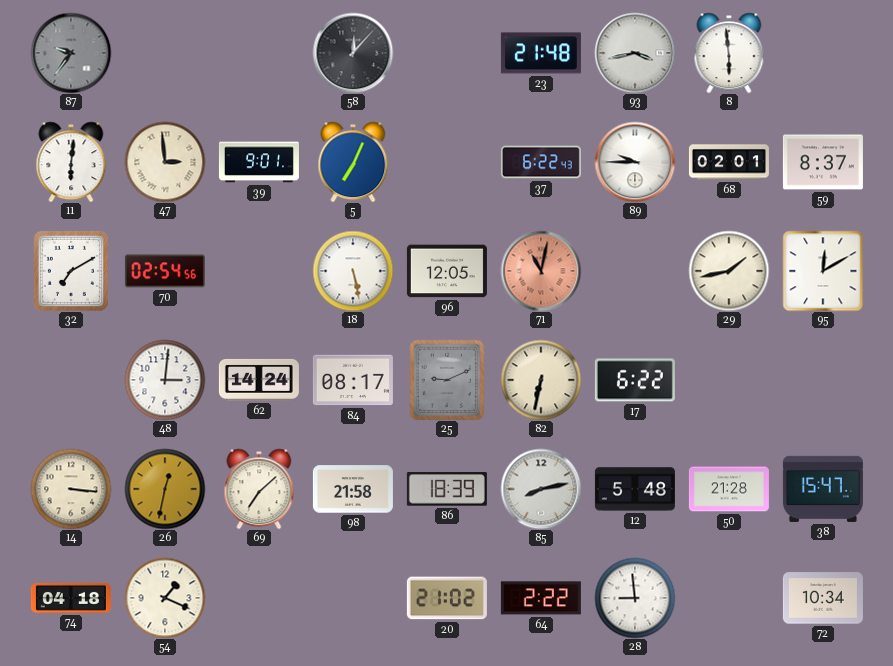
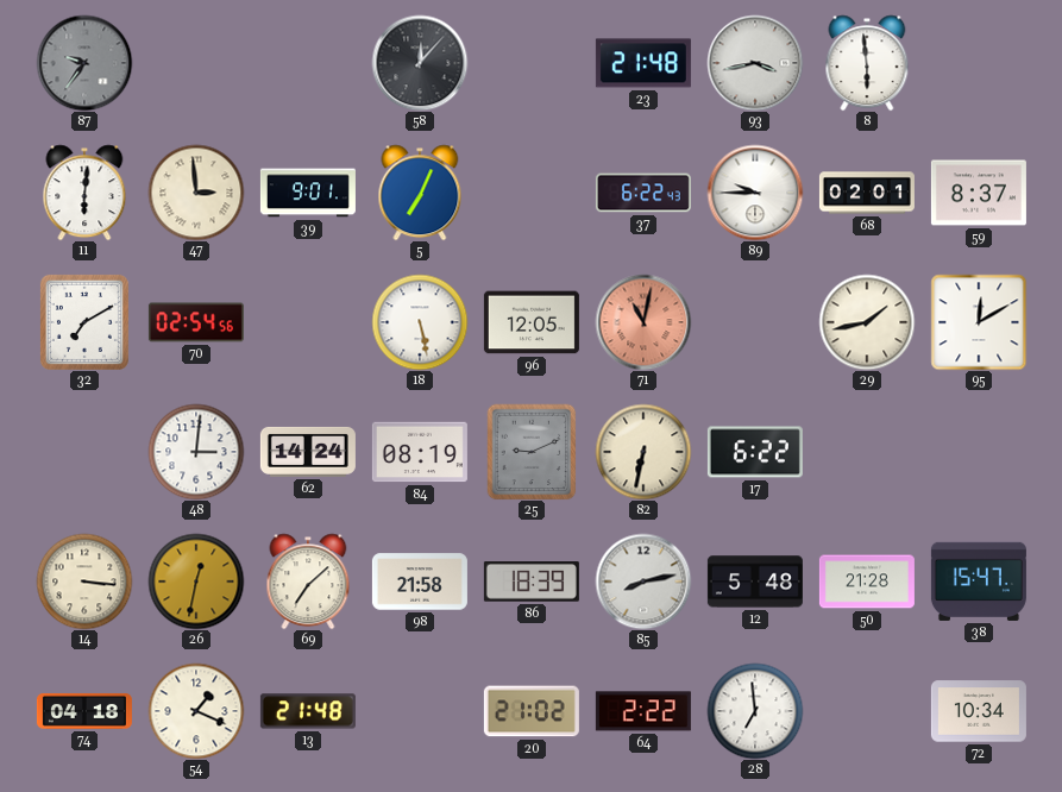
84: 08:17 -> 08:19 (420, 452)
13: none -> 21:48 (308, 711)
28: 8:59 -> 6:59 (755, 711)
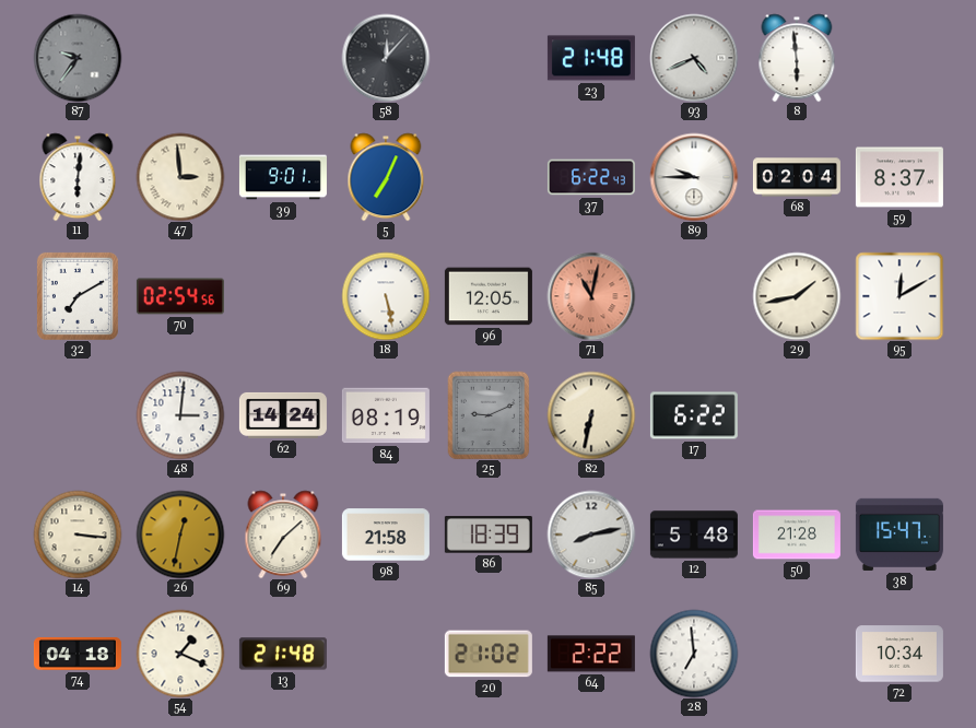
93: 3:43 -> 4:41 (694, 58)
68: 02:01 -> 02:04 (797, 177)
